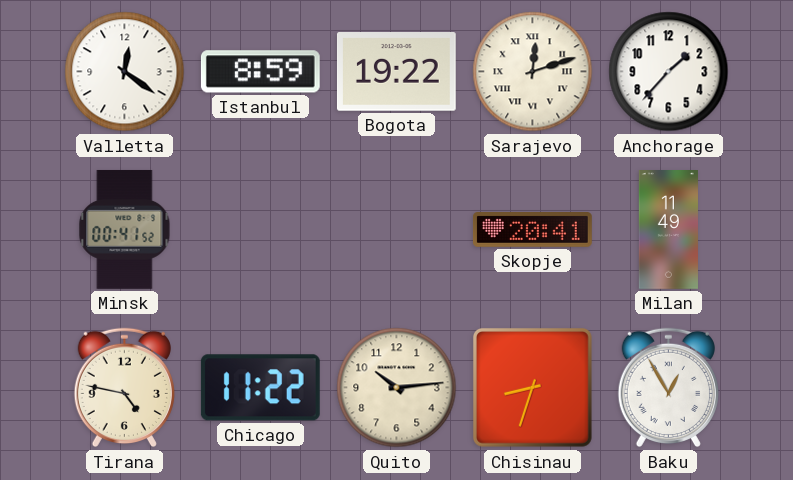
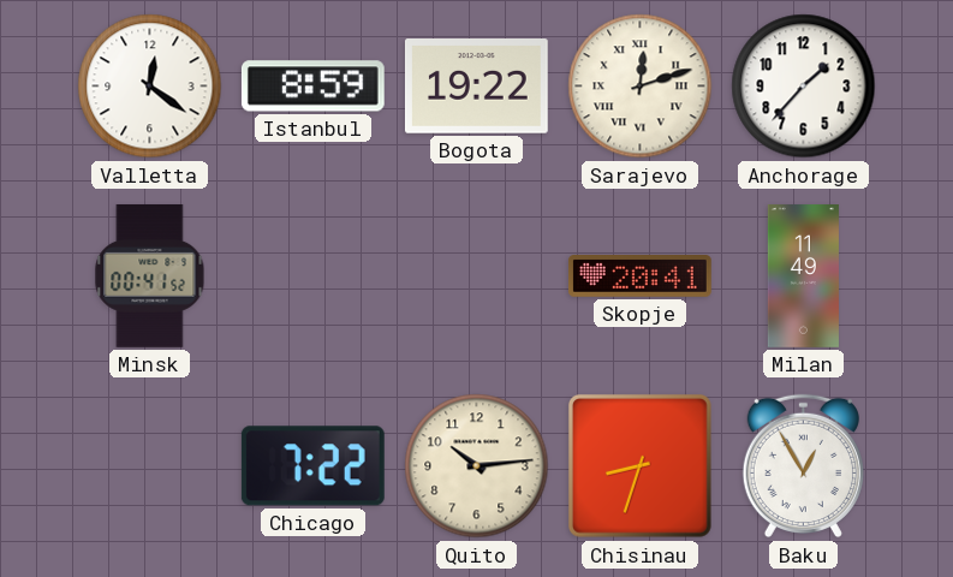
Tirana: 4:47 -> none (124, 388)
Chicago: 11:22 -> 7:22 (312, 466)
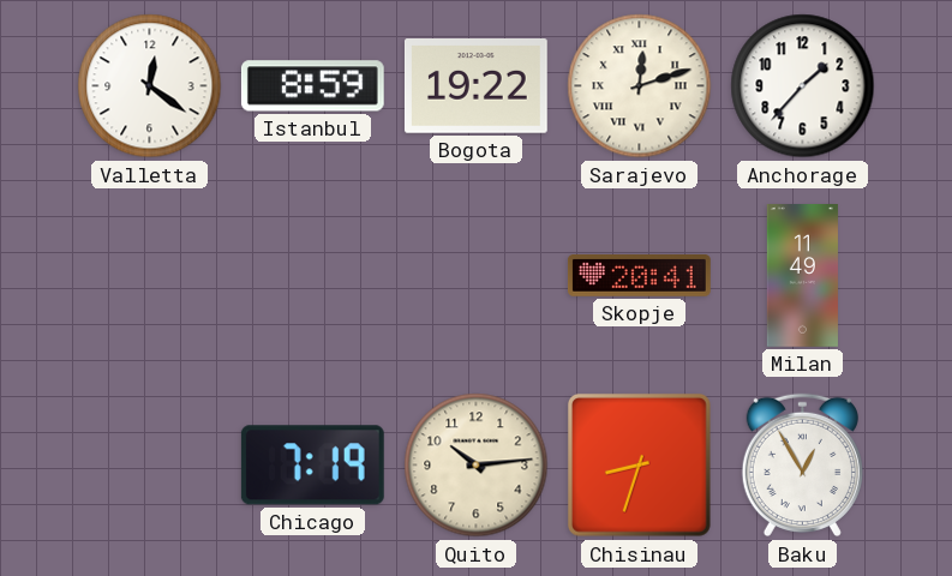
Minsk: 00:41 -> none (150, 275)
Chicago: 7:22 -> 7:19 (312, 466)
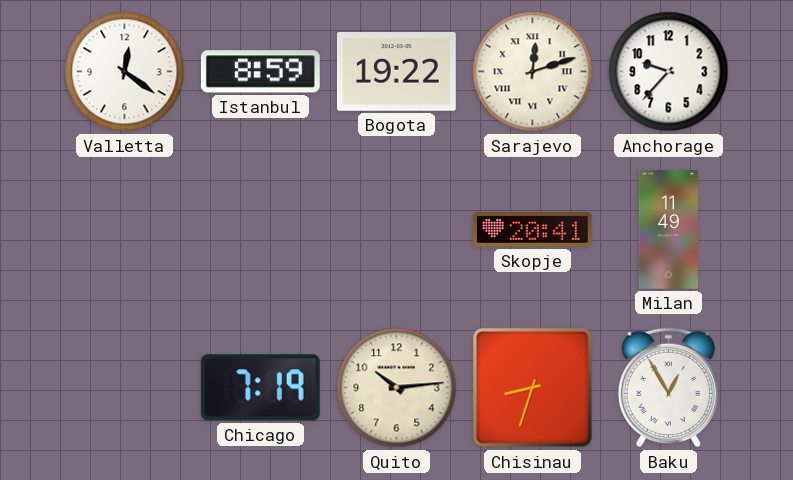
Anchorage: 1:37 -> 9:37 (669, 72)
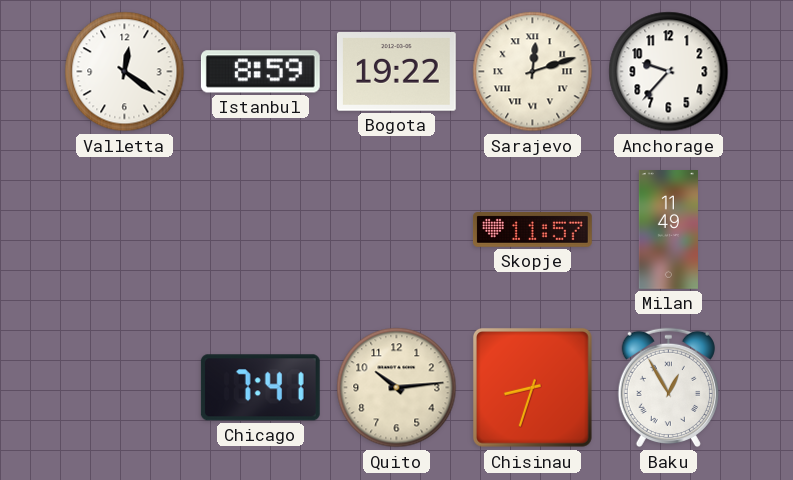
Skopje: 20:41 -> 11:57 (532, 230)
Chicago: 7:19 -> 7:41 (260, 388)
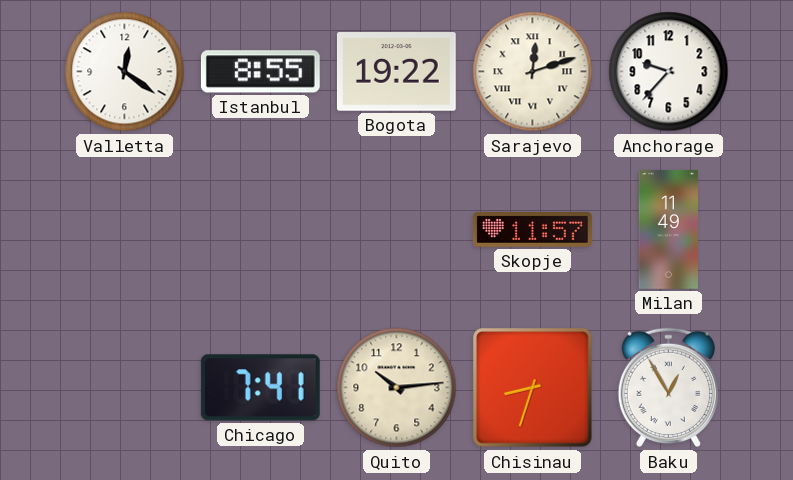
Istanbul: 8:59 -> 8:55 (260, 72)
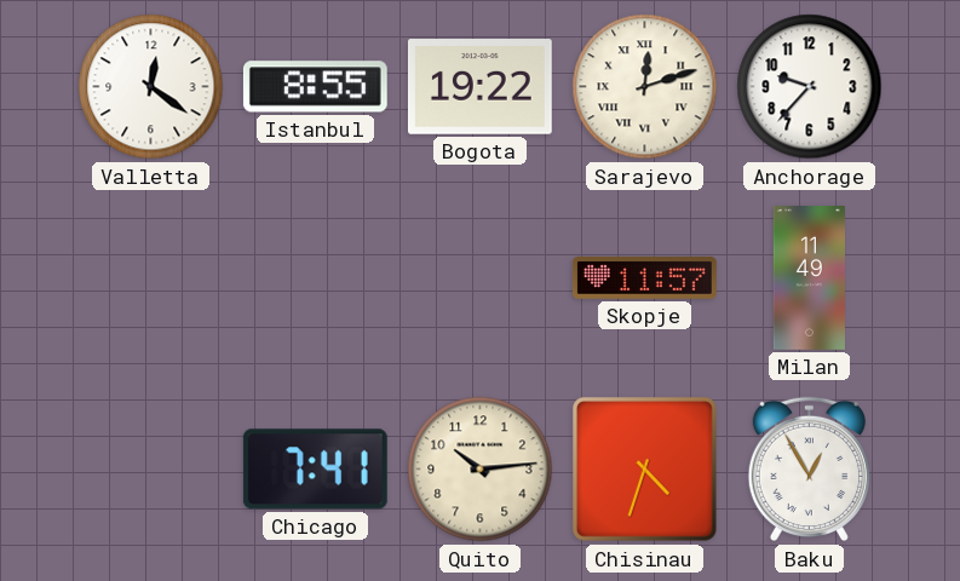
Chisinau: 8:33 -> 4:33 (644, 468)
